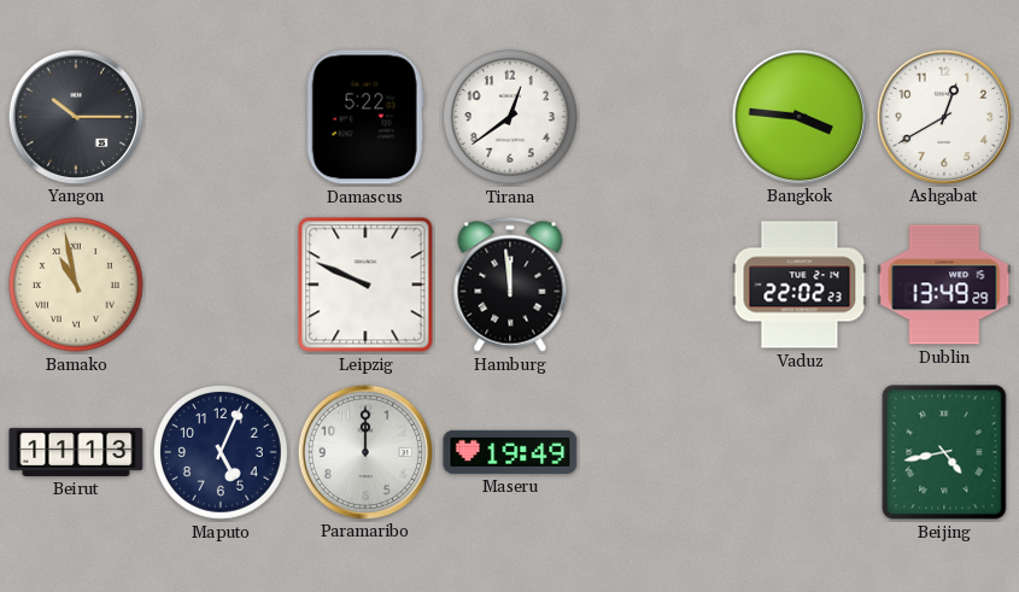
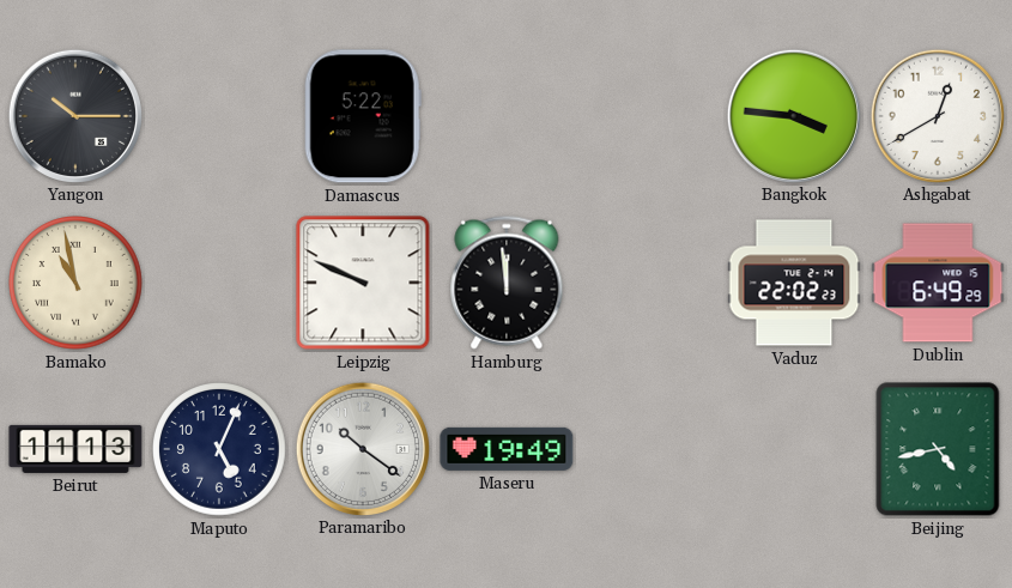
Tirana: 12:39 -> none (511, 118)
Dublin: 13:49 -> 6:49 (938, 283)
Paramaribo: 12:00 -> 10:21 (362, 448)
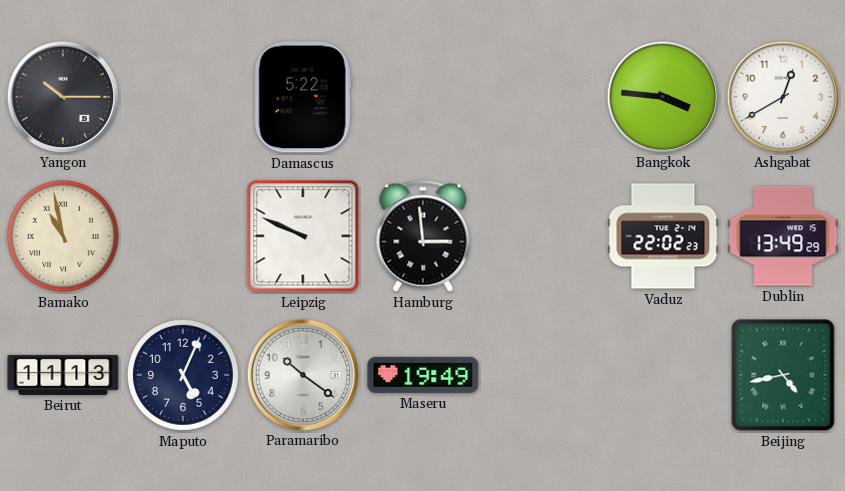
Hamburg: 11:59 -> 2:59 (423, 236)
Dublin: 6:49 -> 13:49 (783, 236)
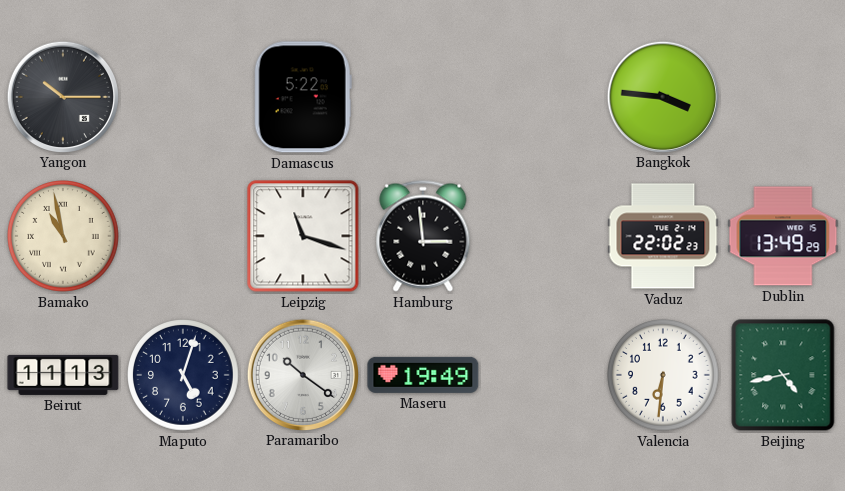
Ashgabat: 12:40 -> none (782, 96)
Leipzig: 9:49 -> 11:18 (303, 236)
Maputo: 5:04 -> 5:03 (184, 376)
Valencia: none -> 6:31 (664, 376)
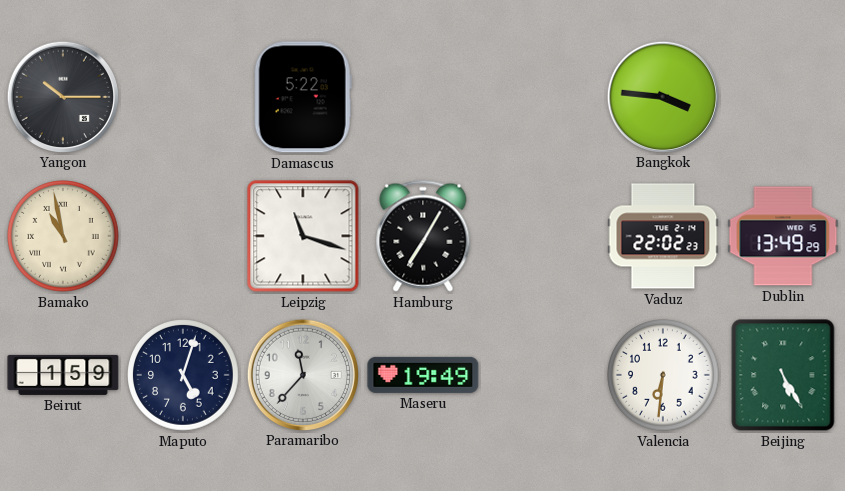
Hamburg: 2:59 -> 7:05 (423, 236)
Beirut: 11:13 -> 1:59 (63, 375)
Paramaribo: 10:21 -> 11:37 (302, 374)
Beijing: 4:43 -> 5:25 (783, 375)
